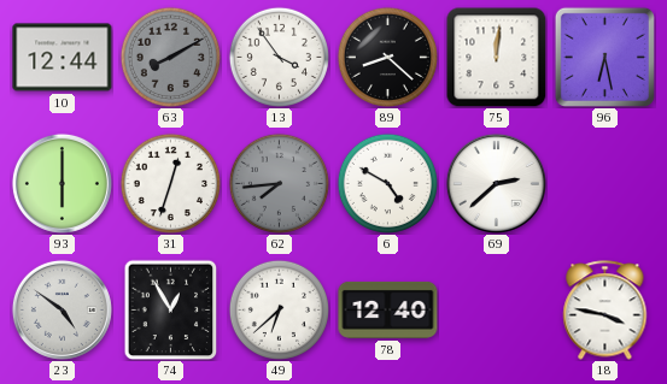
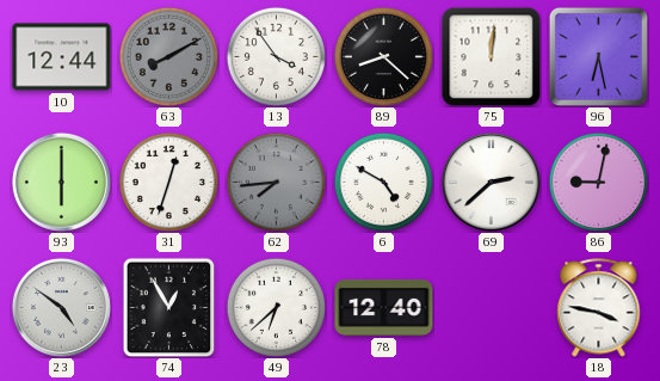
86: none -> 9:02 (598, 182)
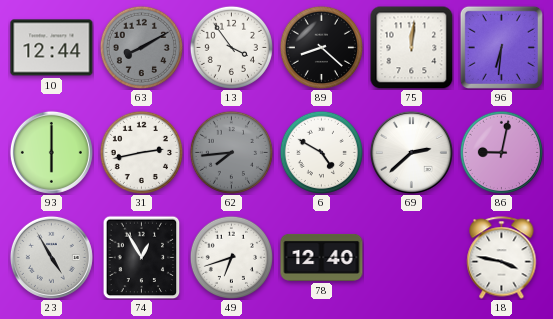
96: 6:28 -> 6:31 (501, 47)
31: 12:33 -> 2:43 (141, 152)
23: 4:51 -> 4:55 (51, 257)
49: 6:38 -> 6:42 (231, 257)
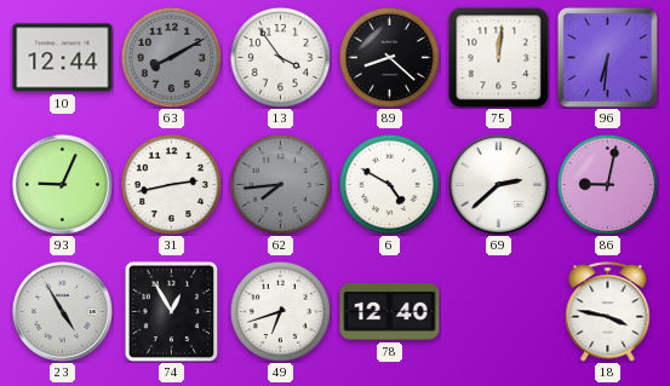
93: 6:00 -> 9:04 (62, 184)
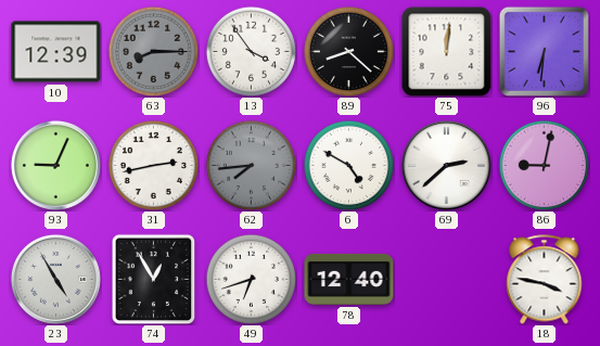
10: 12:44 -> 12:39 (56, 52)
63: 8:10 -> 8:15 (153, 51)
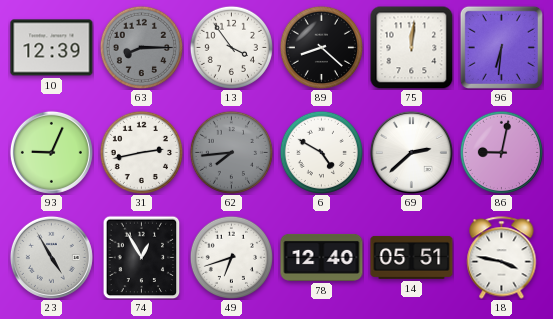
14: none -> 05:51 (412, 257)
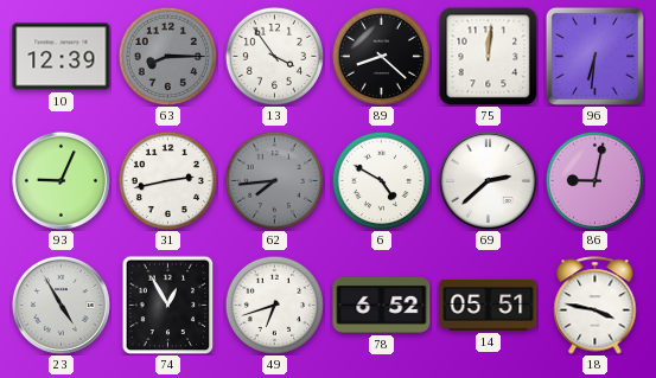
78: 12:40 -> 6:52 (382, 305)
